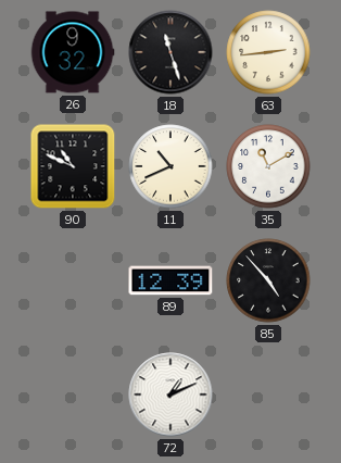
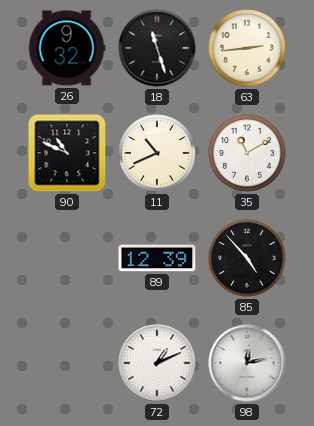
98: none -> 12:13 (247, 363)
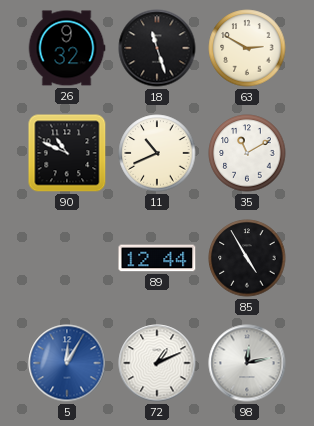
63: 2:44 -> 2:50 (247, 48)
89: 12:39 -> 12:44 (157, 258)
85: 4:53 -> 4:55 (247, 258)
5: none -> 12:05 (67, 363)
